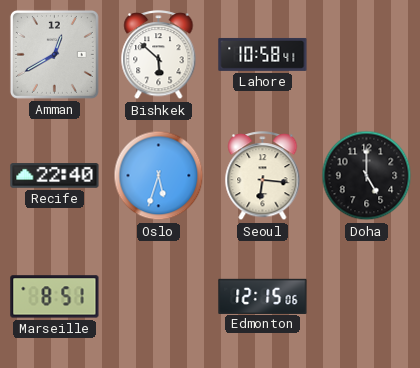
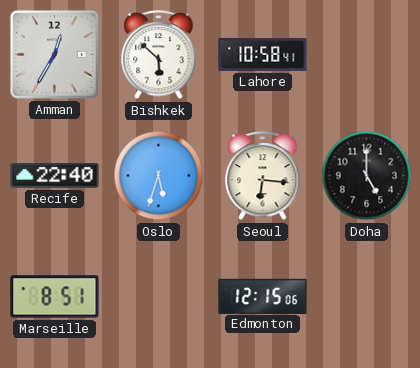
Amman: 12:40 -> 12:35 (54, 54)
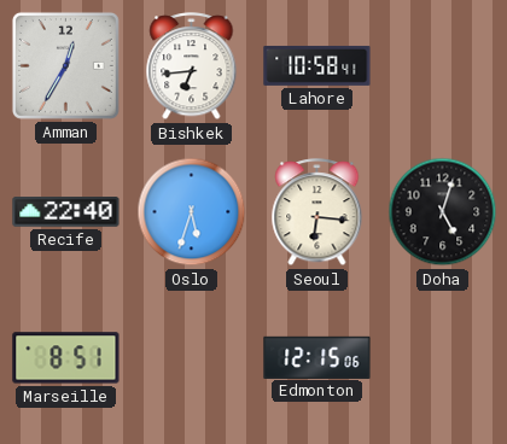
Bishkek: 5:52 -> 6:44 (192, 66)
Doha: 5:00 -> 5:03 (443, 212)
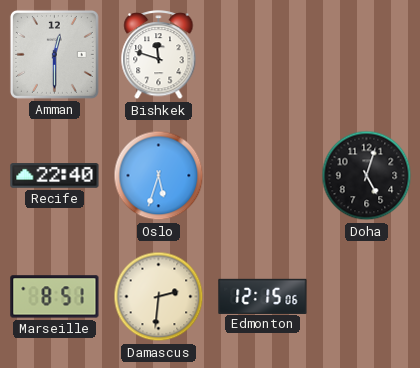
Amman: 12:35 -> 12:30 (54, 54)
Bishkek: 6:44 -> 11:48 (159, 55)
Lahore: 10:58 -> none (317, 65)
Seoul: 6:16 -> none (317, 212)
Damascus: none -> 2:31 (159, 297)
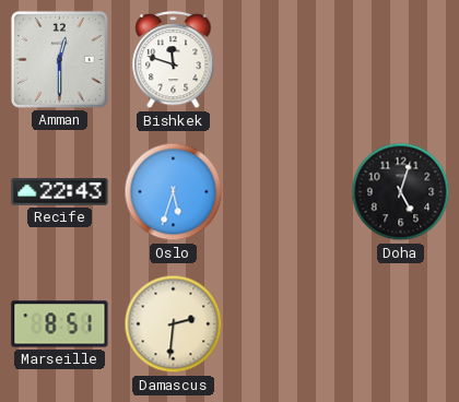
Recife: 22:40 -> 22:43 (60, 192)
Edmonton: 12:15 -> none (263, 296)
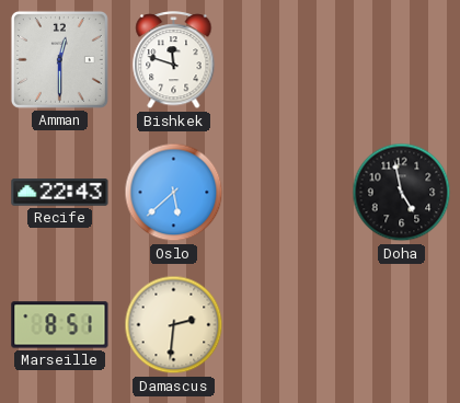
Oslo: 5:33 -> 5:38 (174, 193)
Doha: 5:03 -> 4:58 (402, 193)
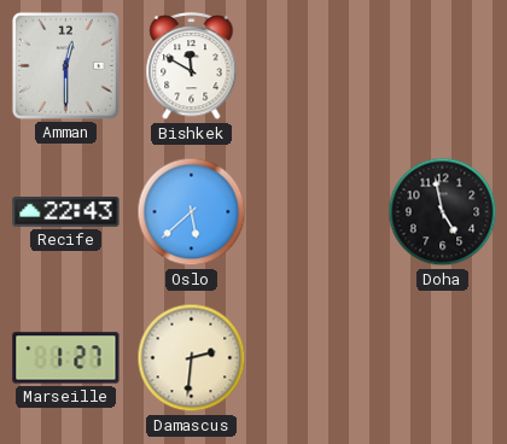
Bishkek: 11:48 -> 11:50 (192, 66)
Marseille: 8:51 -> 1:27 (66, 358)
